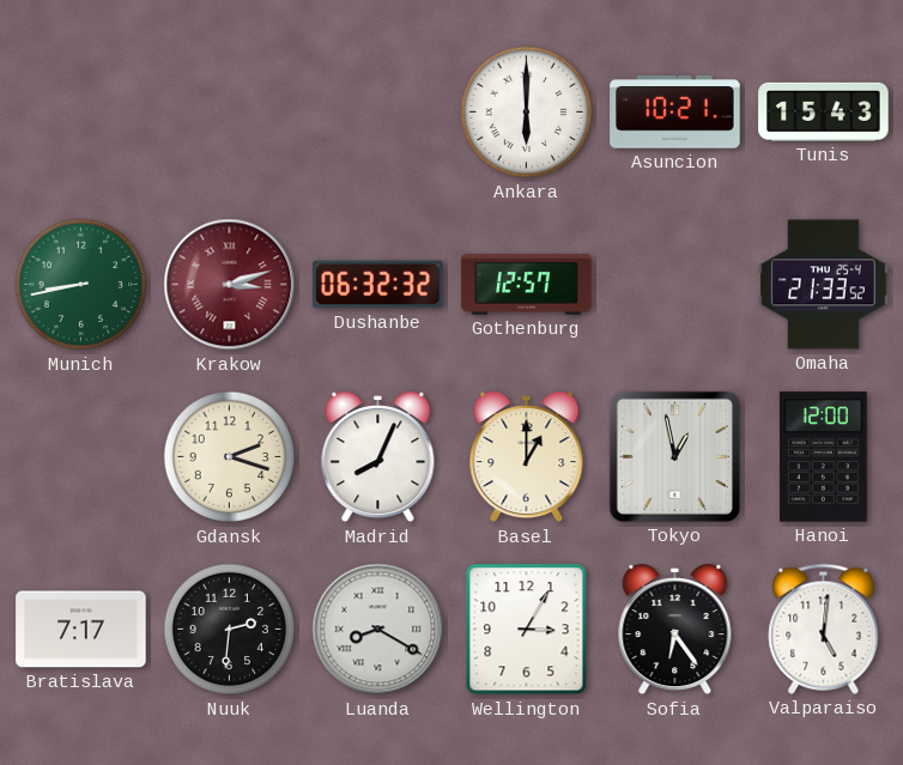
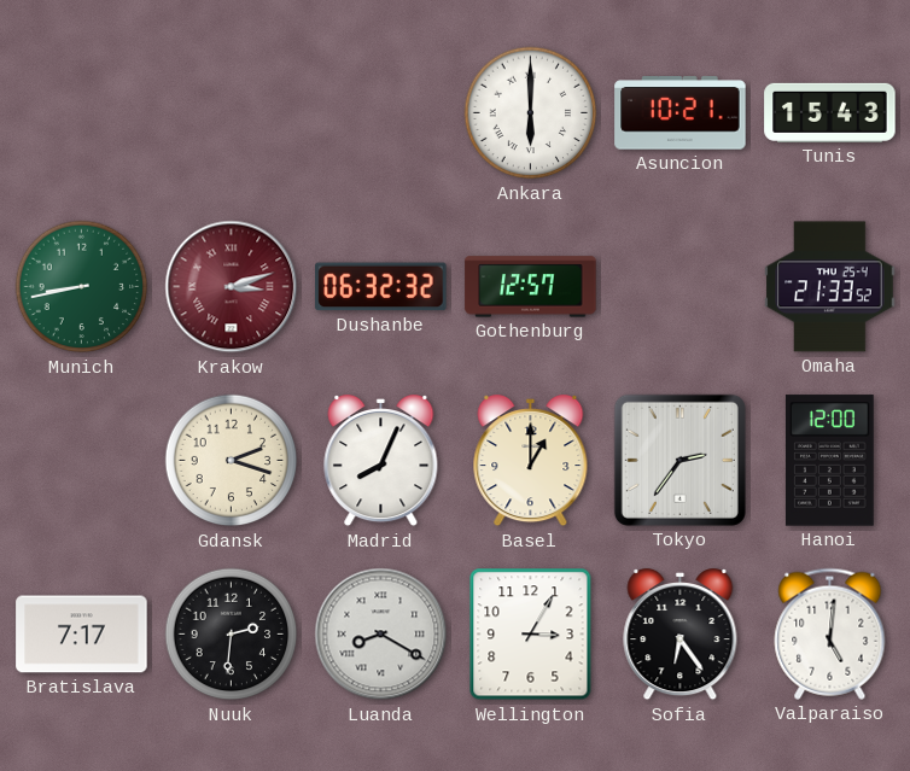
Tokyo: 12:58 -> 2:36 (679, 460)
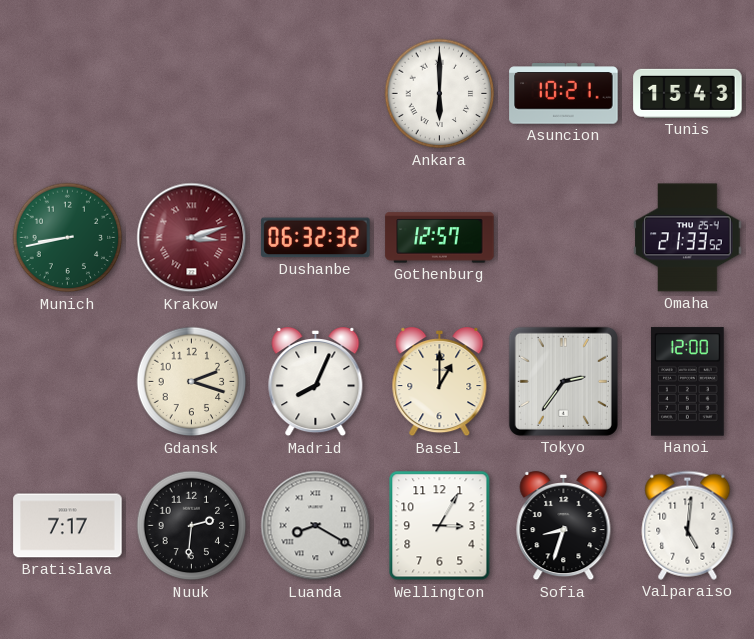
Sofia: 6:24 -> 8:33 (564, 526)
